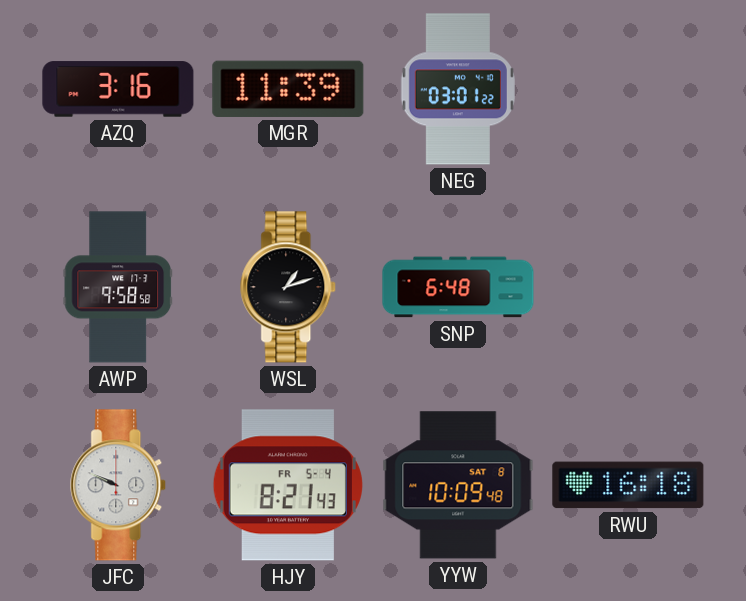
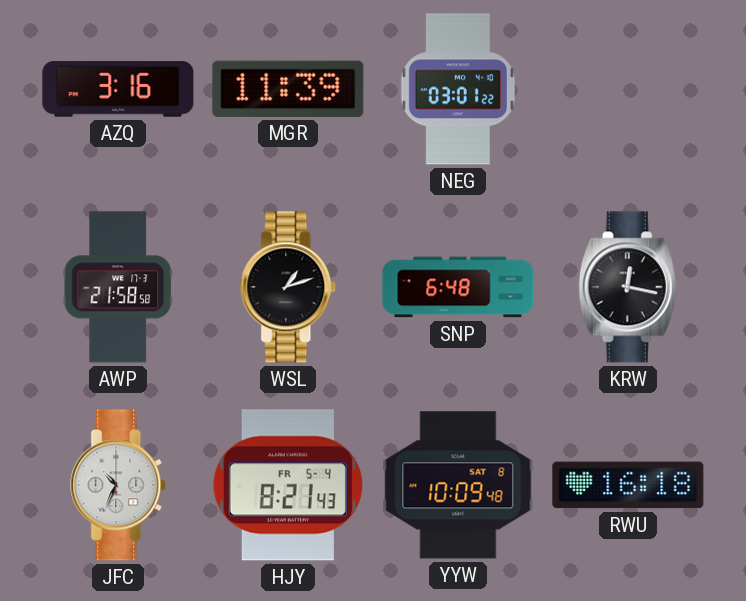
AWP: 9:58 -> 21:58 (118, 287)
KRW: none -> 12:17 (628, 287)
JFC: 9:49 -> 10:34 (119, 485)
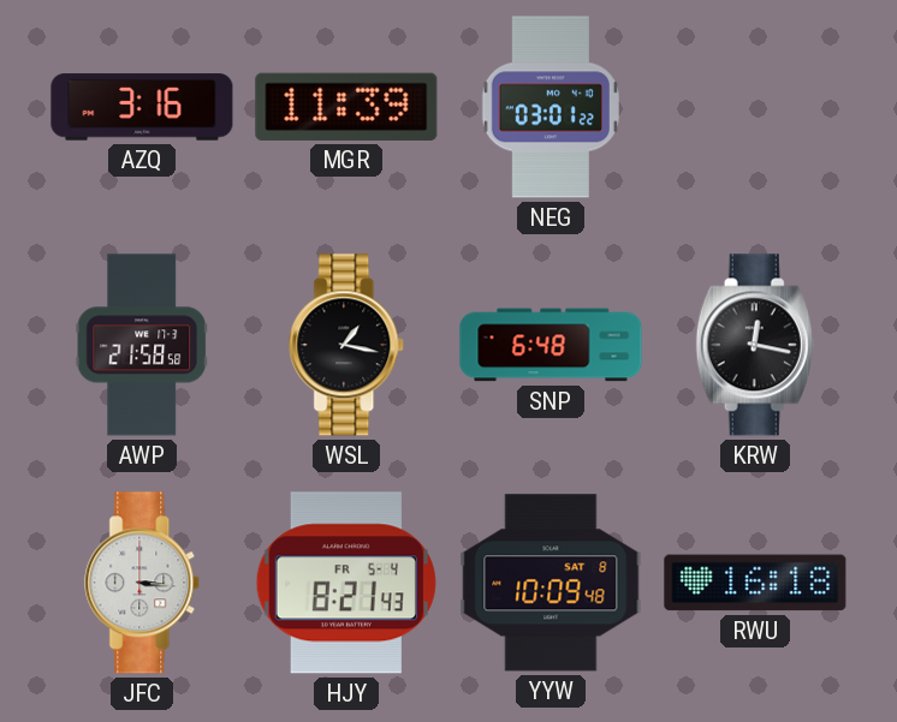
WSL: 1:12 -> 1:17 (347, 345)
JFC: 10:34 -> 3:16 (143, 583)
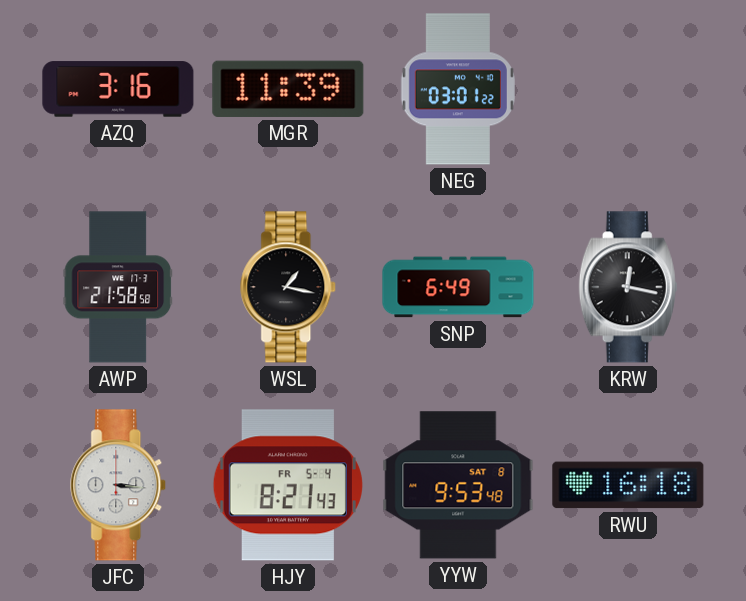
SNP: 6:48 -> 6:49 (458, 287)
YYW: 10:09 -> 9:53 (458, 485)
